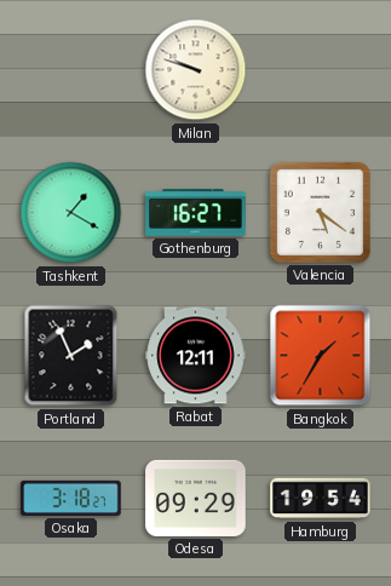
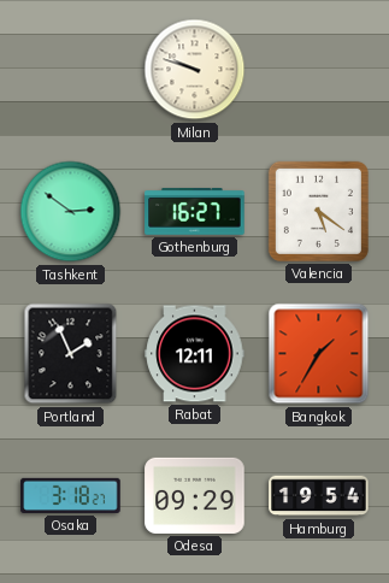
Tashkent: 1:20 -> 2:51 (71, 212)
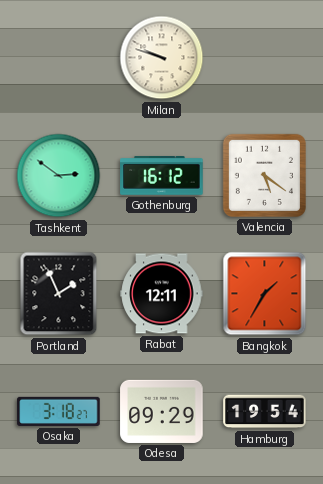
Gothenburg: 16:27 -> 16:12 (162, 176)
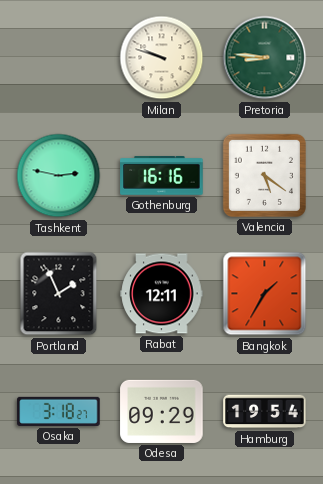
Pretoria: none -> 8:46 (265, 58)
Tashkent: 2:51 -> 2:47 (59, 176)
Gothenburg: 16:12 -> 16:16 (162, 176)
